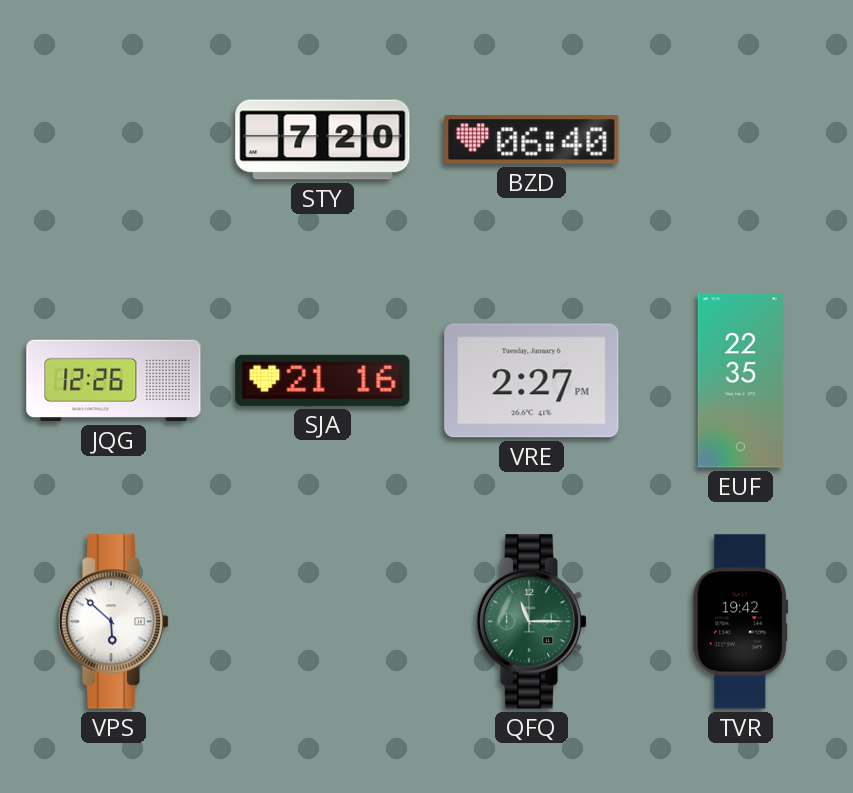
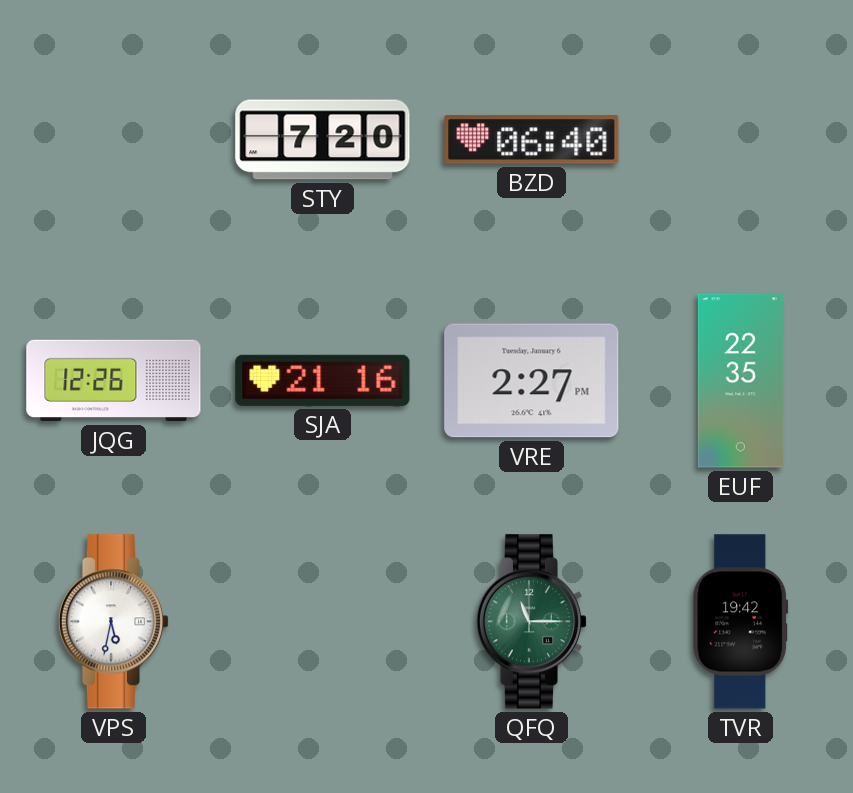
VPS: 5:52 -> 5:32 (114, 622)
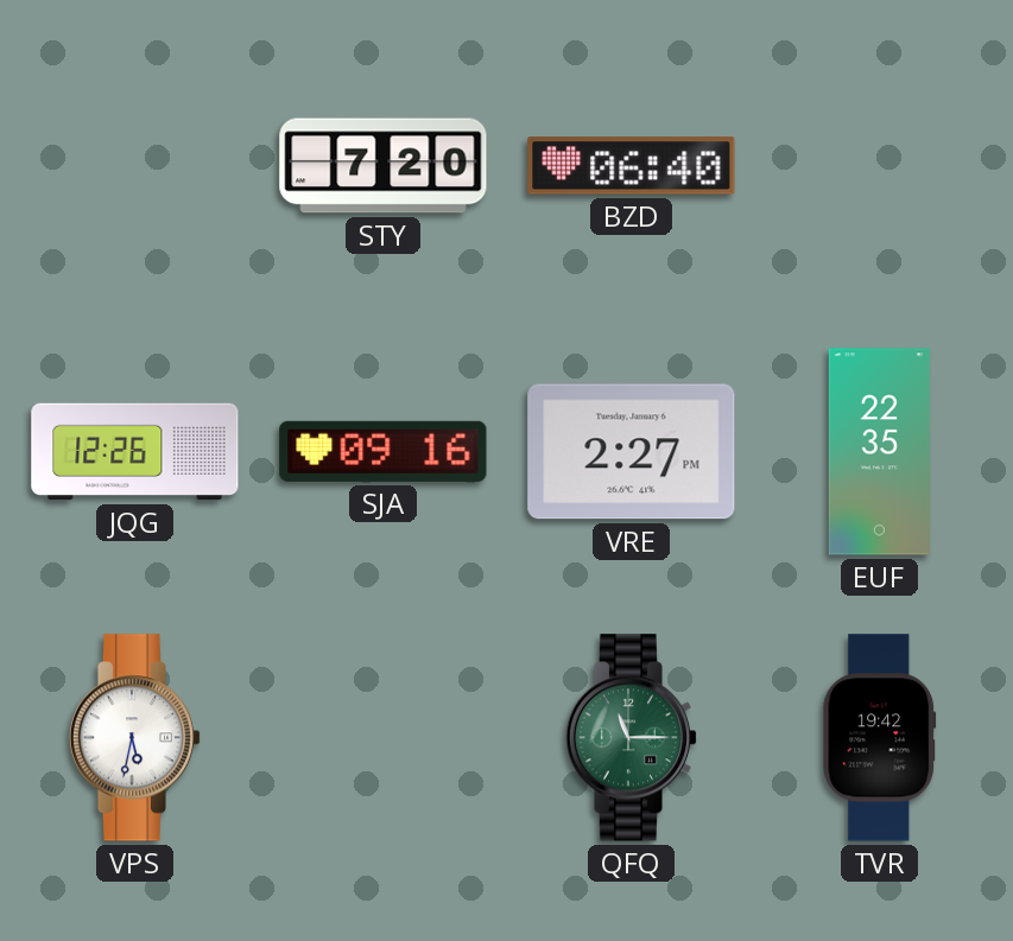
SJA: 21:16 -> 09:16 (384, 451)
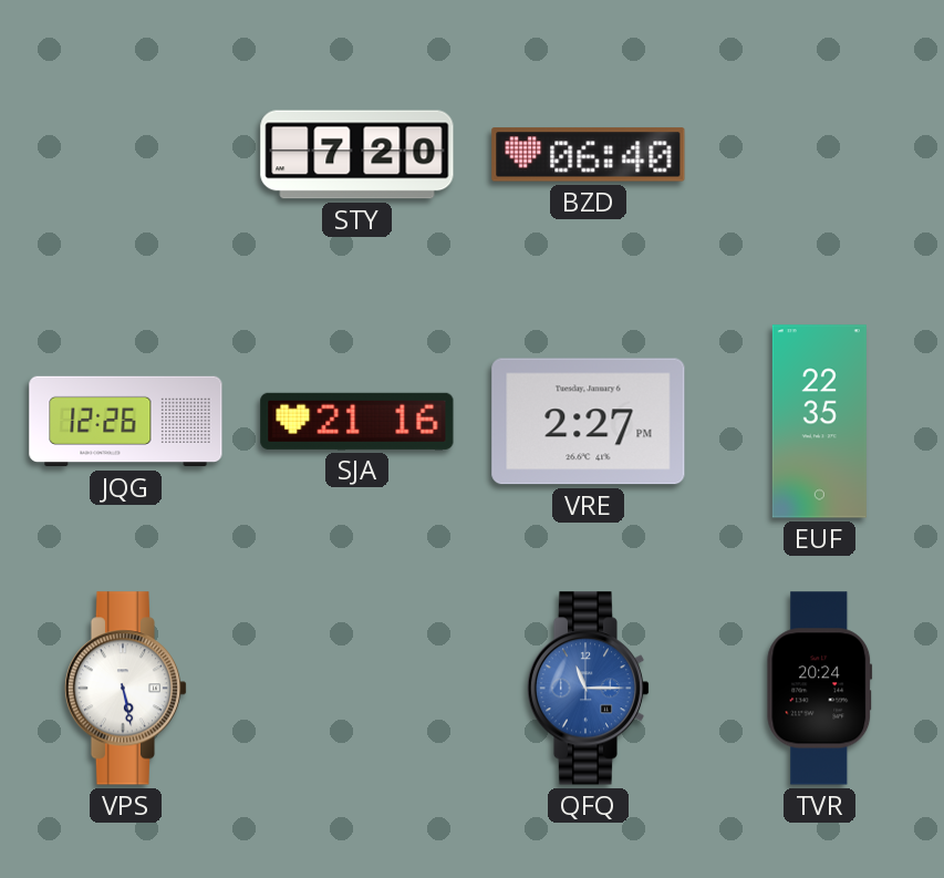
SJA: 09:16 -> 21:16 (357, 421)
VPS: 5:32 -> 5:28 (126, 689)
QFQ dial: green -> blue (589, 689)
TVR: 19:42 -> 20:24 (820, 689)
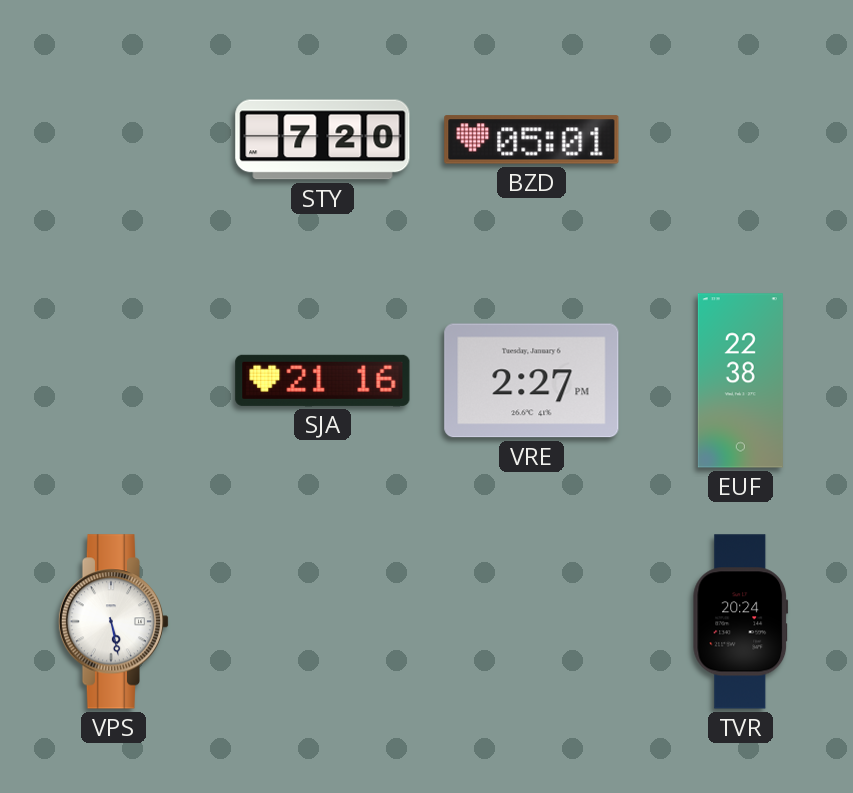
BZD: 06:40 -> 05:01 (532, 140)
JQG: 12:26 -> none (126, 422)
EUF: 22:35 -> 22:38 (740, 381)
QFQ: 11:15 -> none (589, 689)
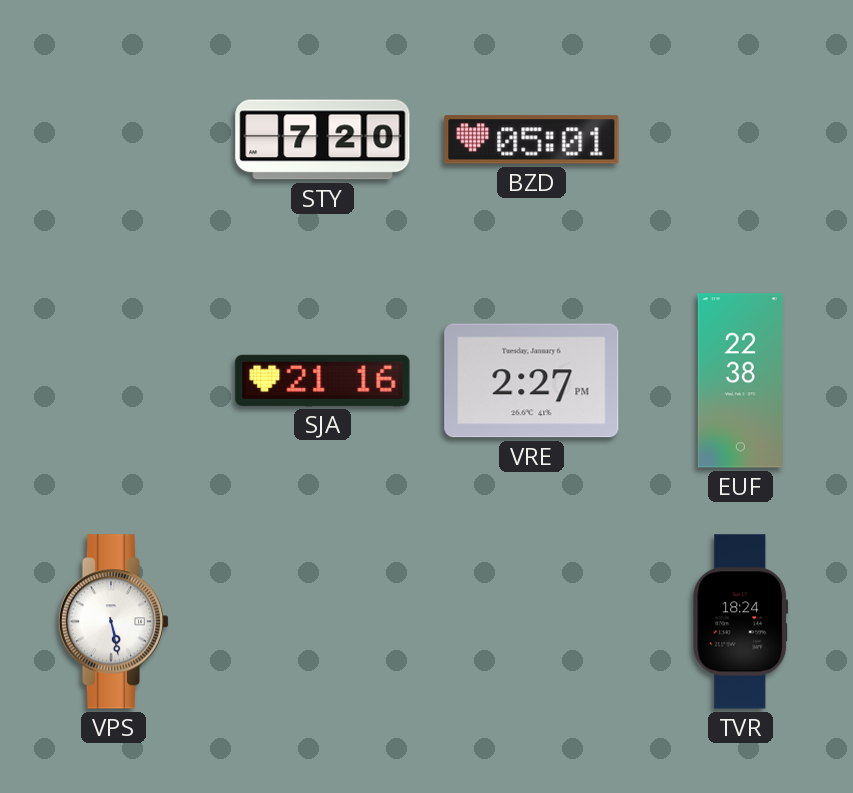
TVR: 20:24 -> 18:24 (741, 622)
